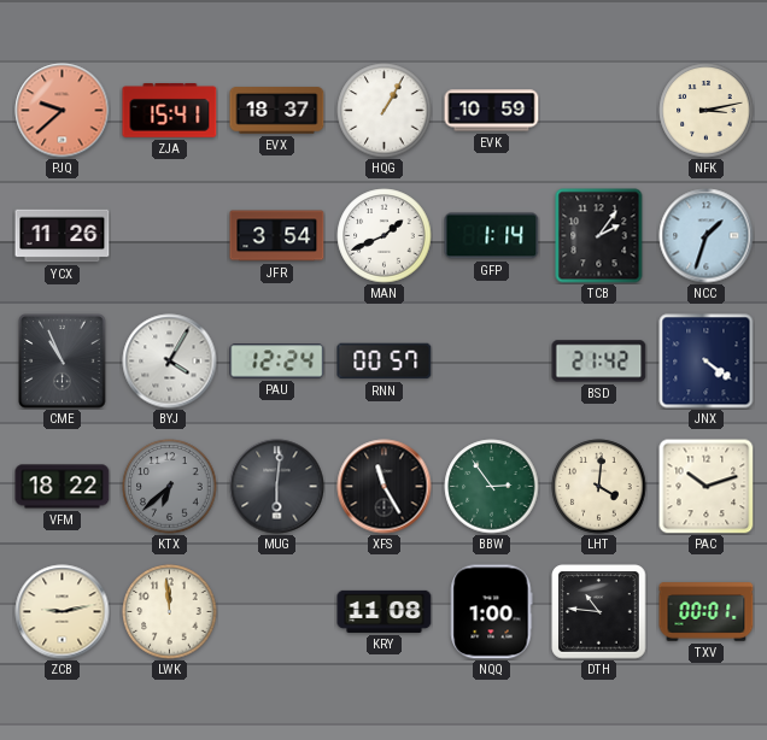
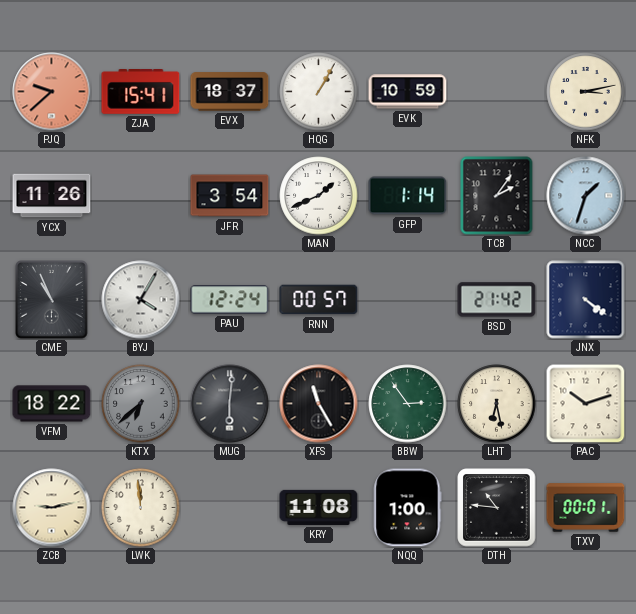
LHT: 4:01 -> 6:28 (497, 404)
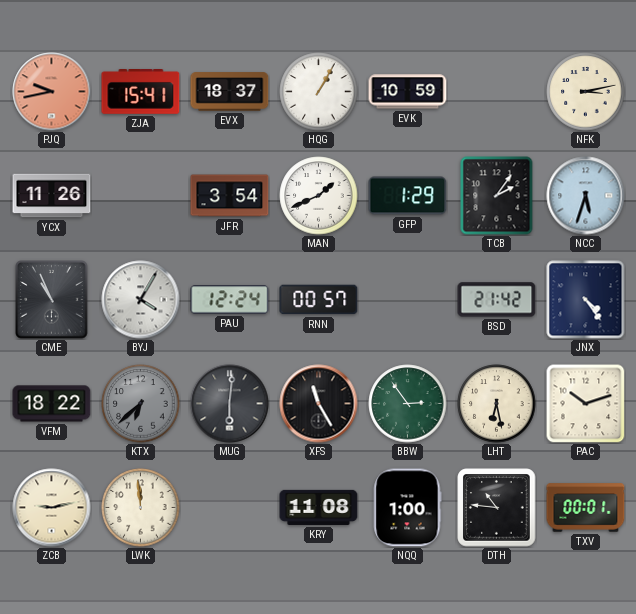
PJQ: 9:38 -> 9:43 (52, 92)
GFP: 1:14 -> 1:29 (408, 196)
NCC: 1:33 -> 5:33 (586, 196)
JNX: 4:21 -> 4:24 (586, 300)
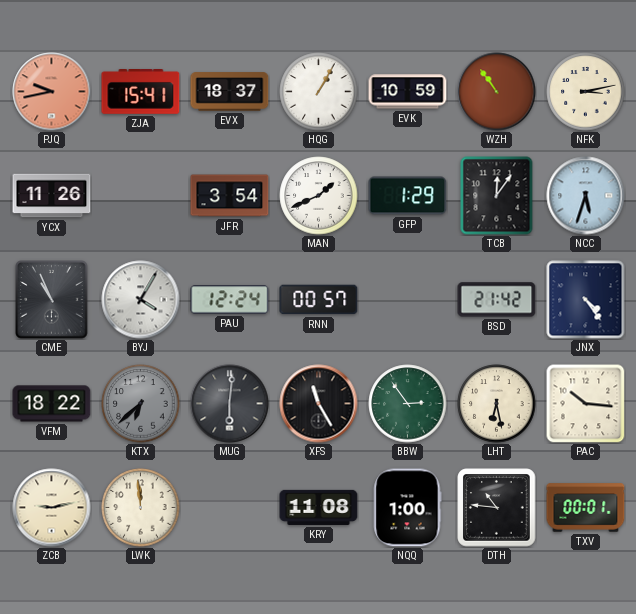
WZH: none -> 10:54 (497, 92)
TCB: 2:06 -> 12:06 (497, 196)
PAC: 10:12 -> 10:16 (586, 404)
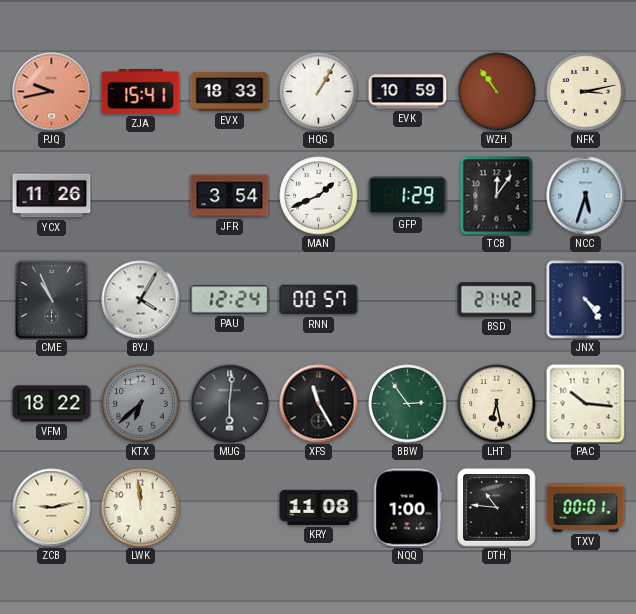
EVX: 18:37 -> 18:33 (230, 92)
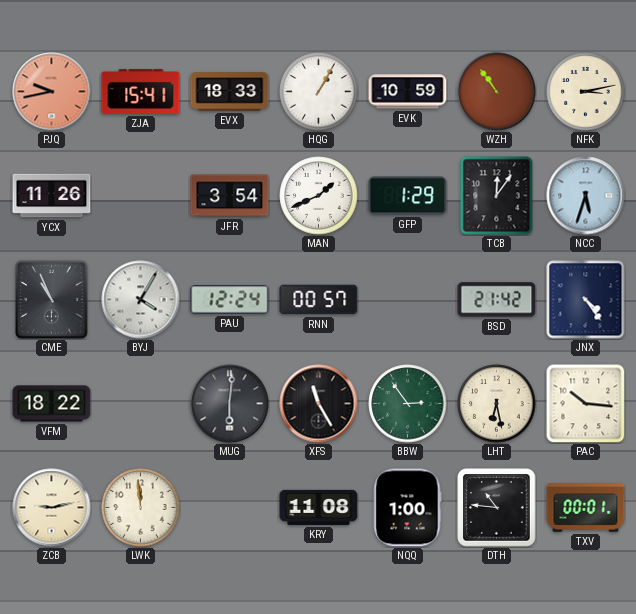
KTX: 6:38 -> none (141, 404)
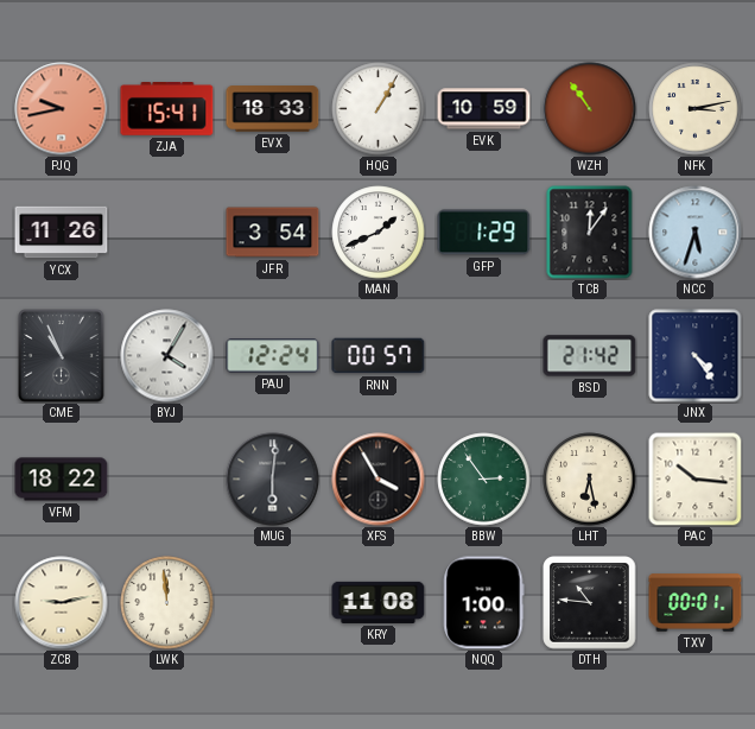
XFS: 11:25 -> 3:55 (379, 480)
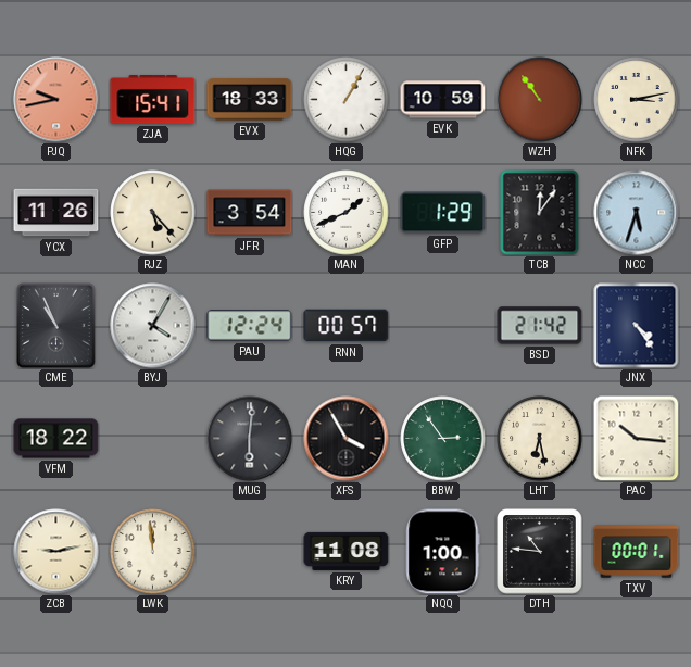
RJZ: none -> 5:23 (153, 213)
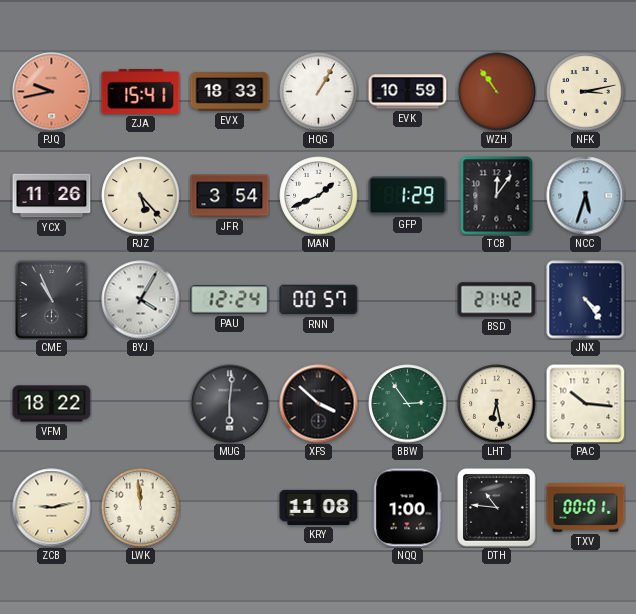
XFS: 3:55 -> 3:52 (319, 404)
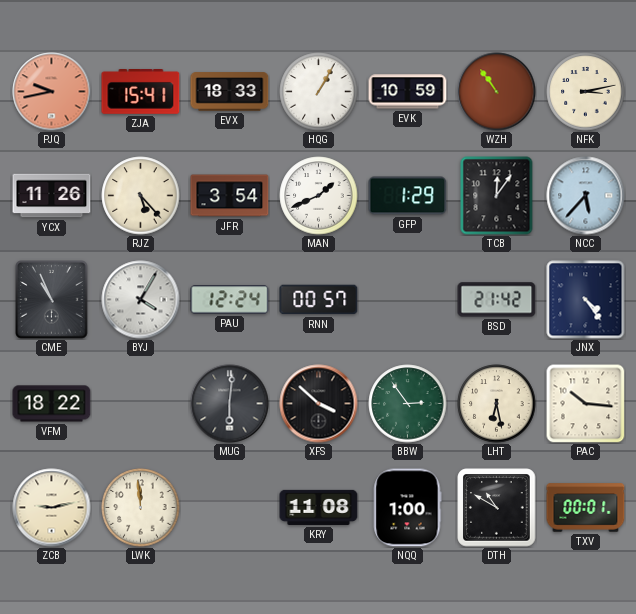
NCC: 5:33 -> 5:37 (586, 196)
DTH: 10:46 -> 10:50 (497, 508)
